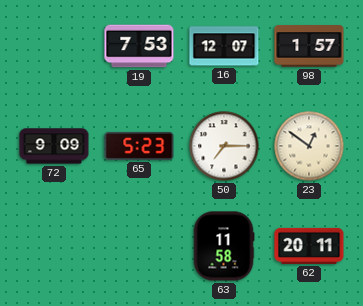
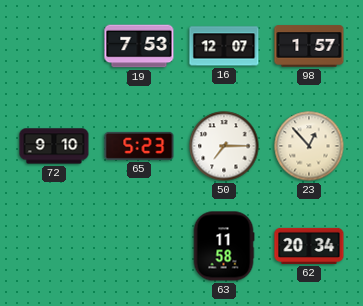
72: 9:09 -> 9:10 (54, 146)
23: 12:51 -> 12:53 (309, 146)
62: 20:11 -> 20:34 (309, 246)
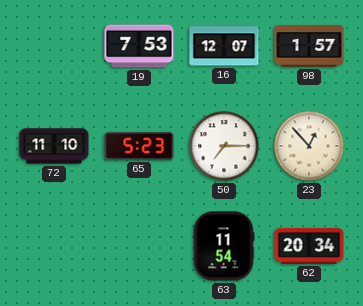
72: 9:10 -> 11:10 (54, 146)
63: 11:58 -> 11:54 (224, 246)
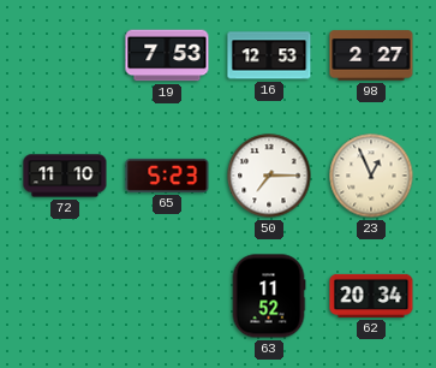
16: 12:07 -> 12:53 (269, 55)
98: 1:57 -> 2:27 (371, 55)
23: 12:53 -> 12:56 (371, 176)
63: 11:54 -> 11:52 (269, 296)
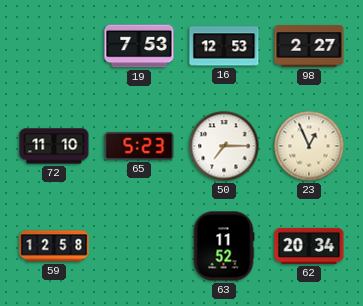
59: none -> 12:58 (54, 246)
